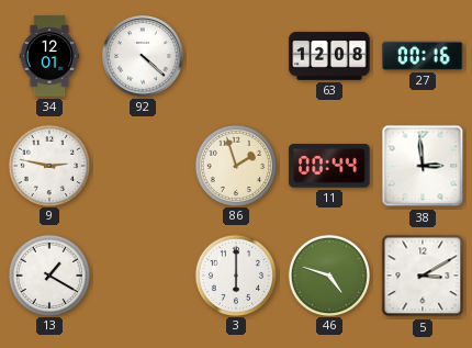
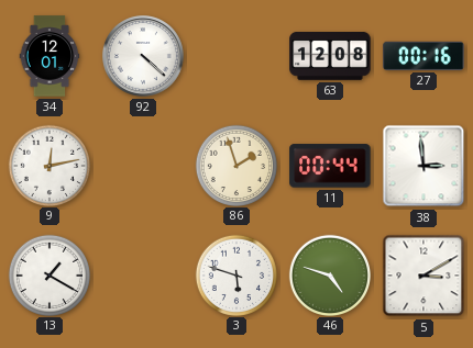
9: 2:47 -> 12:13 (48, 165)
3: 6:00 -> 5:48 (235, 274)
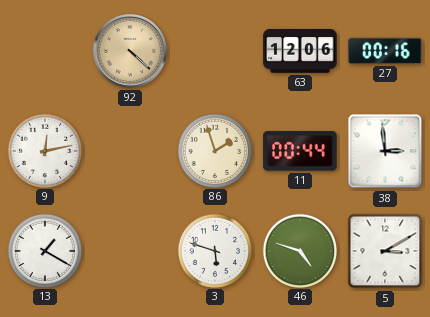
34: 12:01 -> none (50, 56)
92 dial: white -> champagne (131, 52)
63: 12:08 -> 12:06 (300, 51)
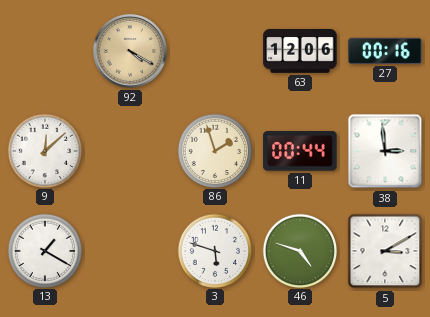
92: 4:22 -> 4:20 (131, 52)
9: 12:13 -> 12:08 (44, 150)
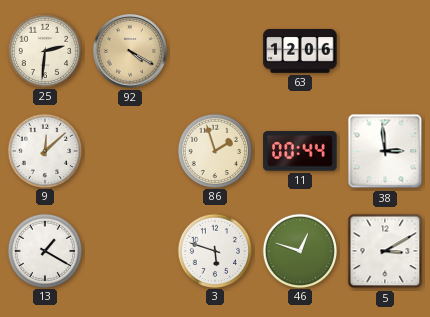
25: none -> 2:31 (44, 50)
27: 00:16 -> none (385, 51)
46: 4:48 -> 12:48 (299, 250)
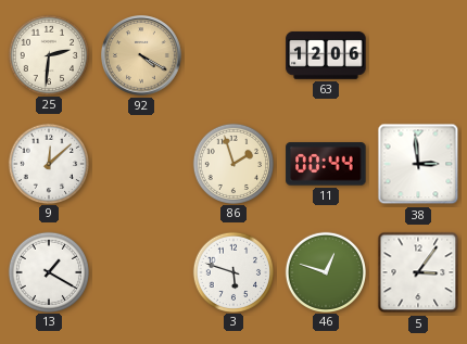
5: 3:10 -> 3:06 (418, 272)
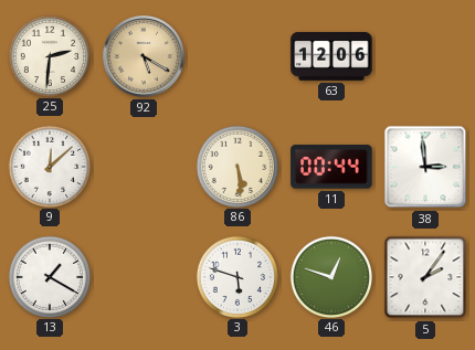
92: 4:20 -> 5:20 (145, 57)
86: 1:57 -> 5:29 (236, 166)
5: 3:06 -> 2:06 (425, 277)
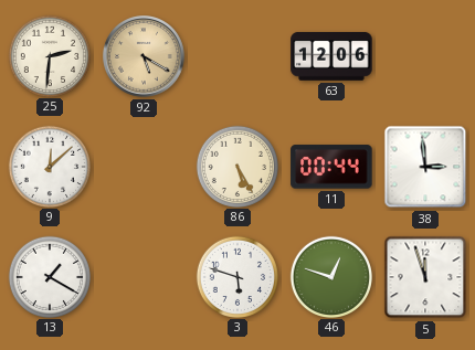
86: 5:29 -> 5:25 (236, 166)
5: 2:06 -> 11:57 (425, 277)
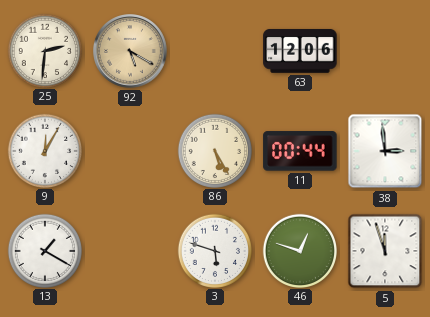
9: 12:08 -> 12:05 (44, 150)
